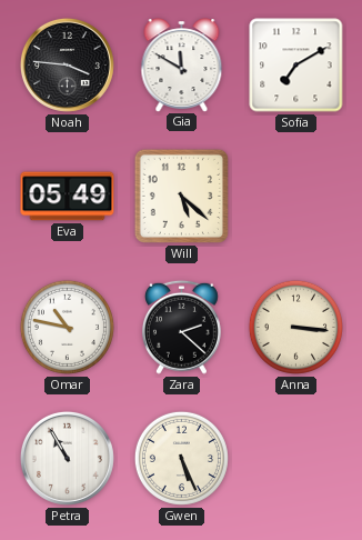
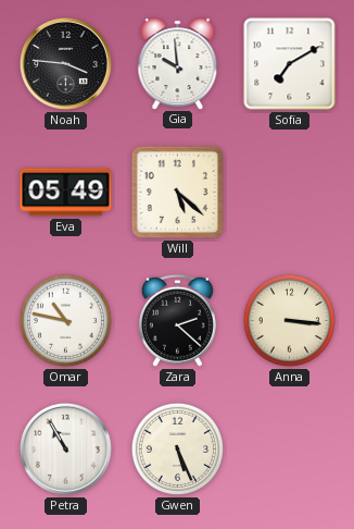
Gia: 11:50 -> 9:59 (178, 63)
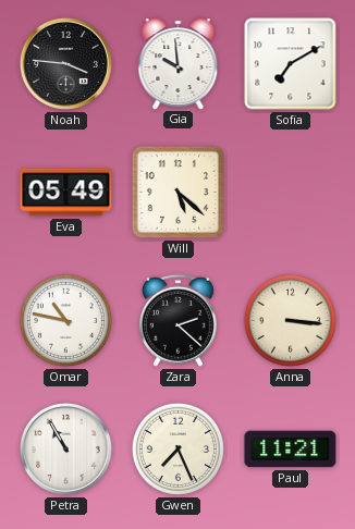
Gwen: 5:26 -> 7:26 (177, 448)
Paul: none -> 11:21 (291, 450)
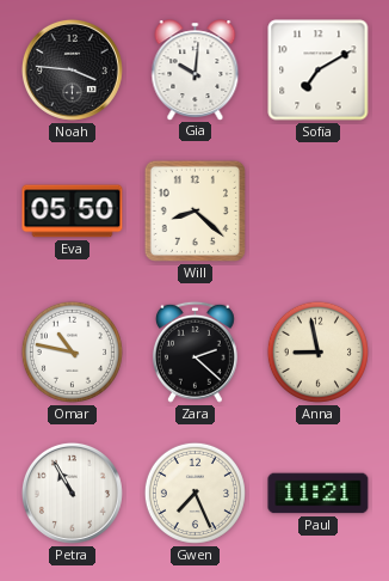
Gia: 9:59 -> 10:01 (196, 69)
Eva: 05:49 -> 05:50 (73, 212)
Will: 5:22 -> 8:22 (194, 210)
Anna: 3:16 -> 8:58 (317, 351)
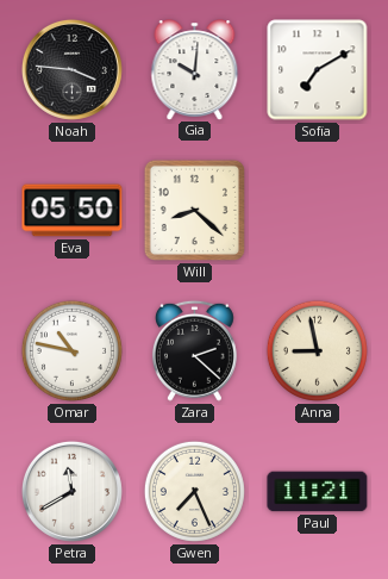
Petra: 10:55 -> 11:40 (71, 491)
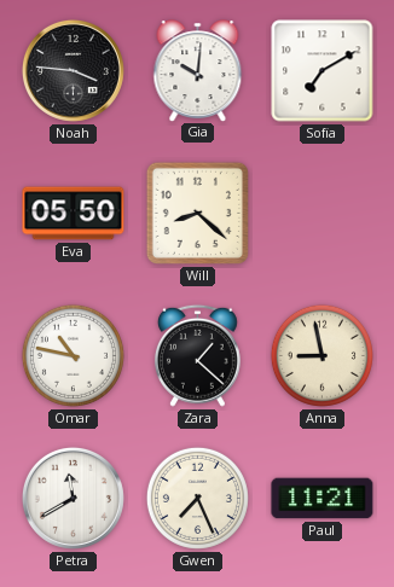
Zara: 2:22 -> 1:22 (197, 355)
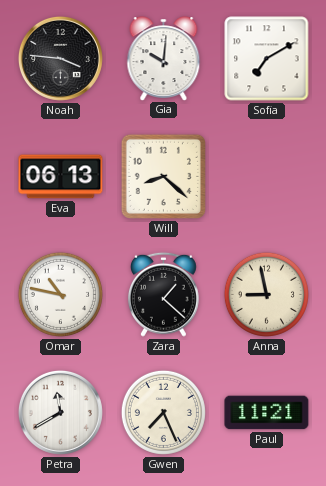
Eva: 05:50 -> 06:13 (61, 177)
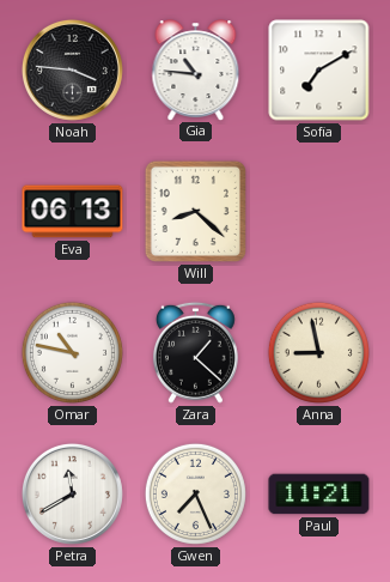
Gia: 10:01 -> 10:46 (196, 69)
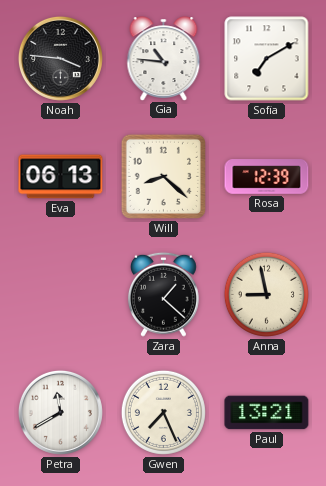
Rosa: none -> 12:39 (267, 177)
Omar: 10:47 -> none (72, 352)
Paul: 11:21 -> 13:21 (267, 413)
